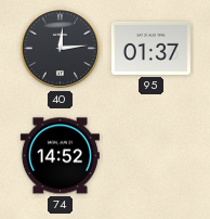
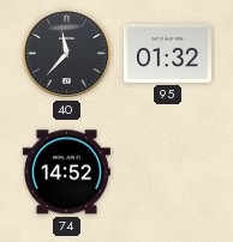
40: 12:14 -> 11:37 (67, 54)
95: 01:37 -> 01:32 (167, 53)
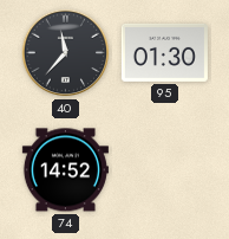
95: 01:32 -> 01:30 (164, 52)
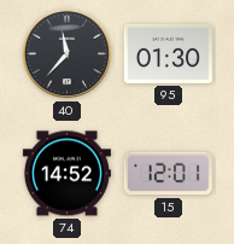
15: none -> 12:01 (168, 174)
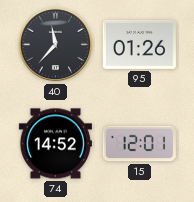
95: 01:30 -> 01:26 (139, 44)
